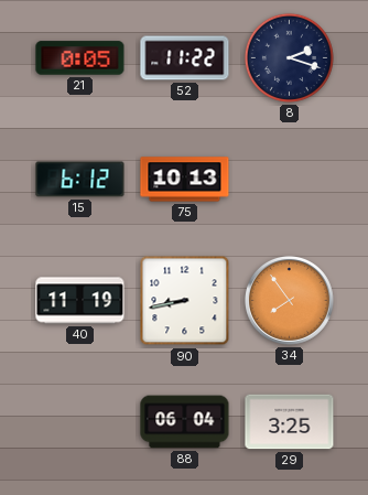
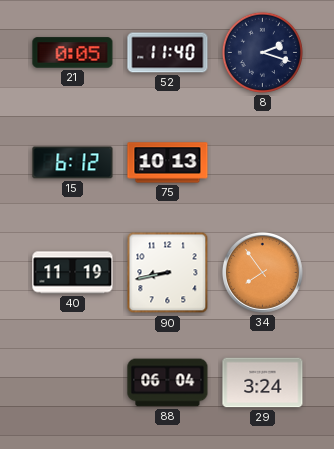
52: 11:22 -> 11:40 (168, 53)
29: 3:25 -> 3:24 (263, 383)
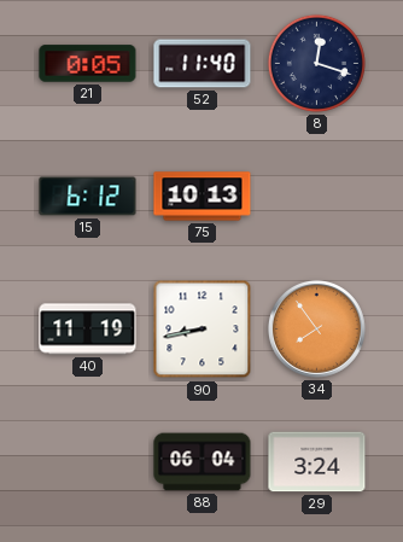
8: 2:18 -> 12:18 (316, 63)
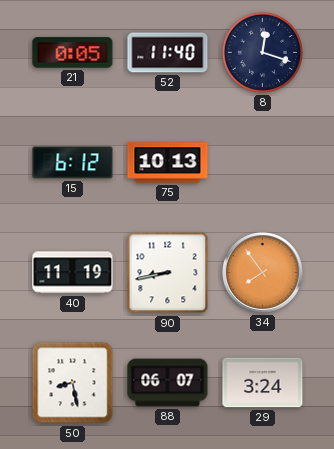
50: none -> 8:28 (73, 383)
88: 06:04 -> 06:07 (168, 383)
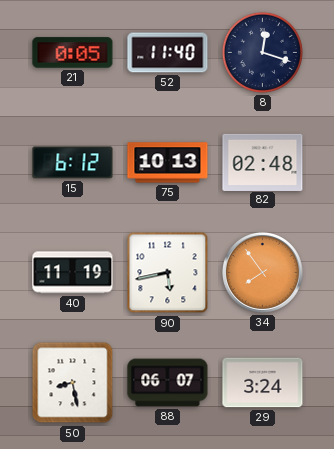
82: none -> 02:48 (263, 162)
90: 8:43 -> 5:43 (168, 273)
